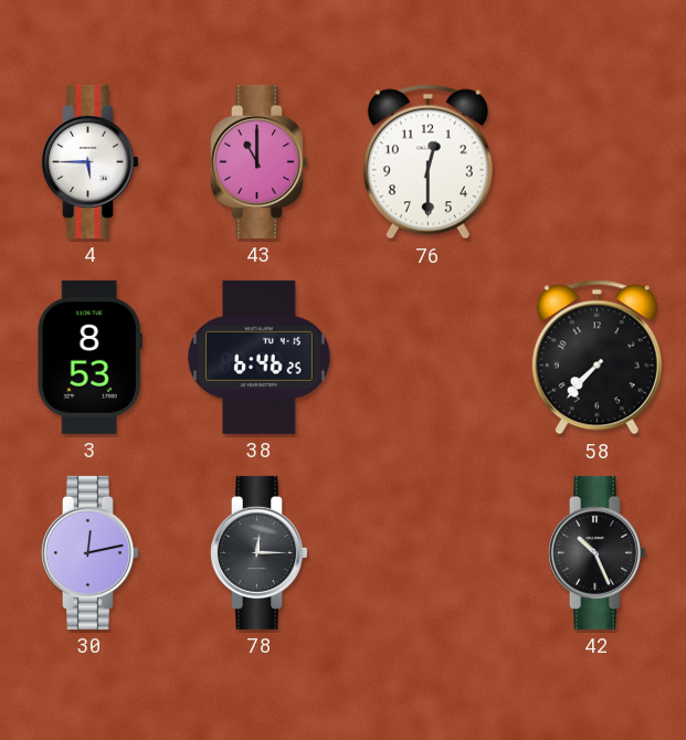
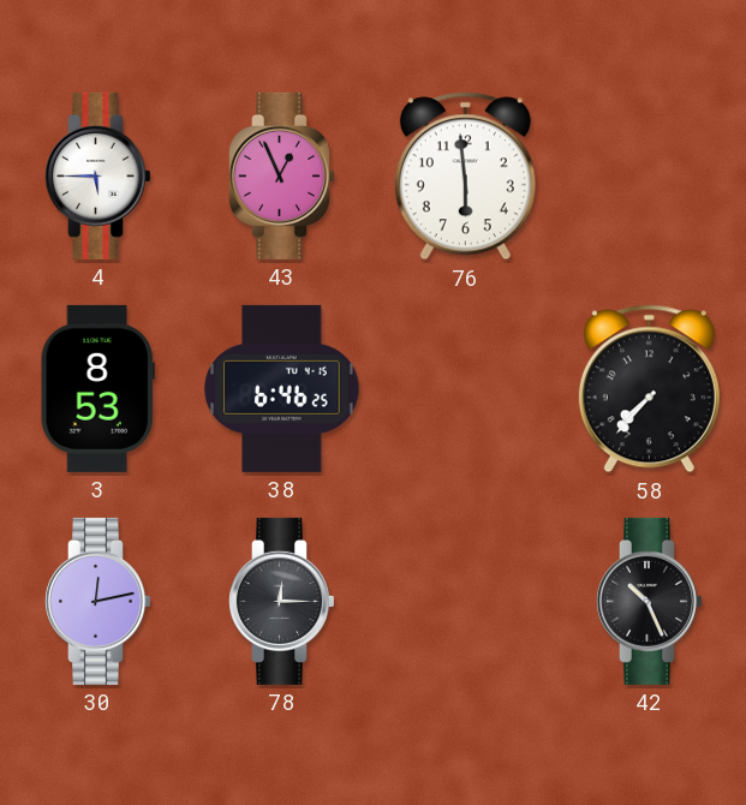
43: 11:00 -> 12:56 (281, 175)
76: 12:30 -> 5:59 (465, 177)
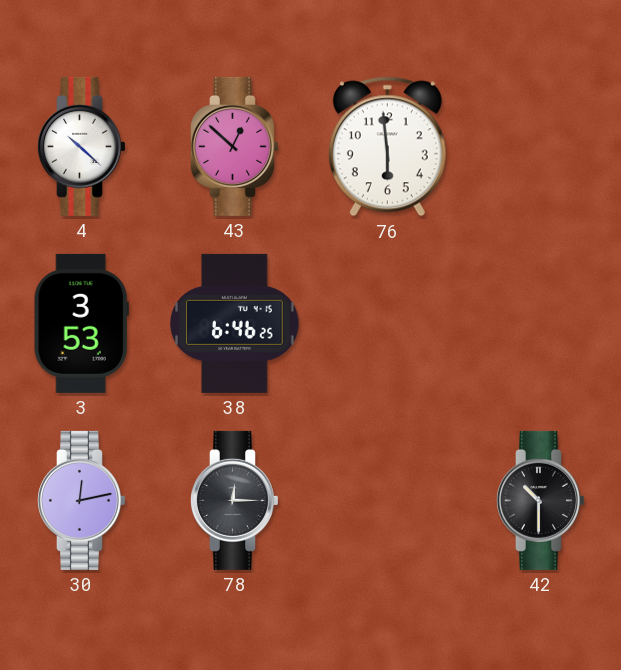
4: 5:45 -> 10:22 (81, 146)
43: 12:56 -> 12:52 (234, 146)
3: 8:53 -> 3:53 (81, 323)
58: 7:37 -> none (649, 389)
42: 10:26 -> 10:30 (540, 500)
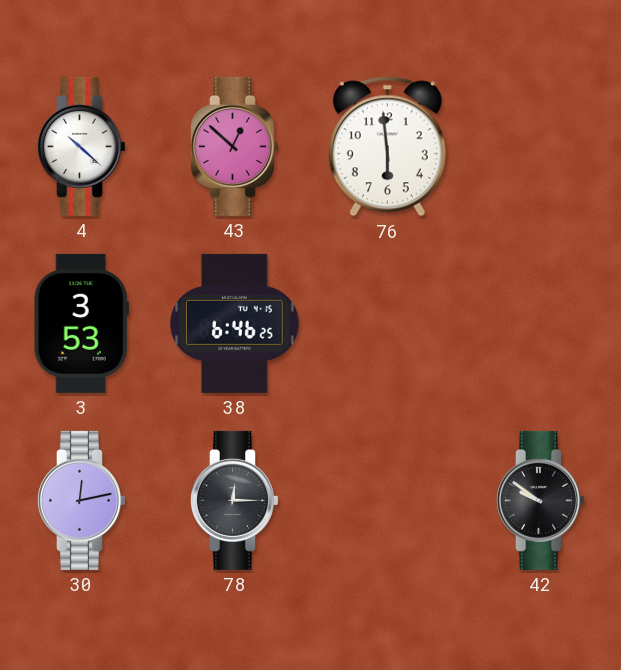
42: 10:30 -> 9:51 (540, 500)
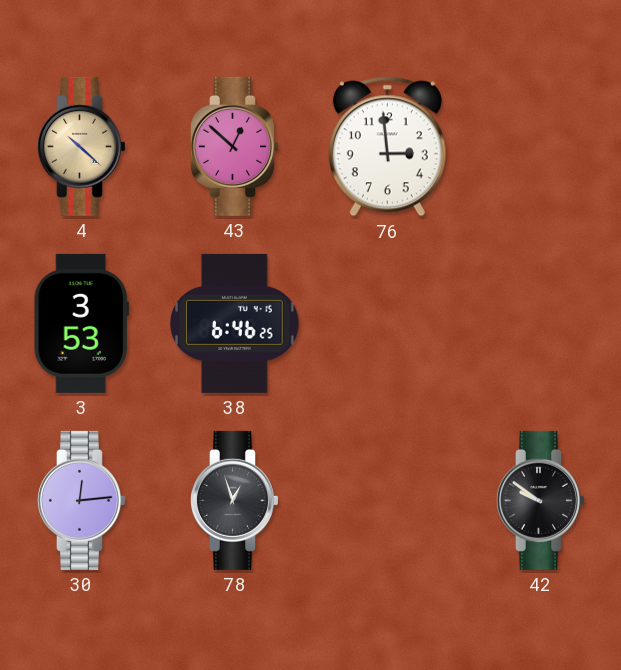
4 dial: white -> champagne (81, 146)
76: 5:59 -> 2:59 (387, 147)
30: 12:13 -> 12:14 (81, 500)
78: 12:15 -> 12:57 (234, 500)
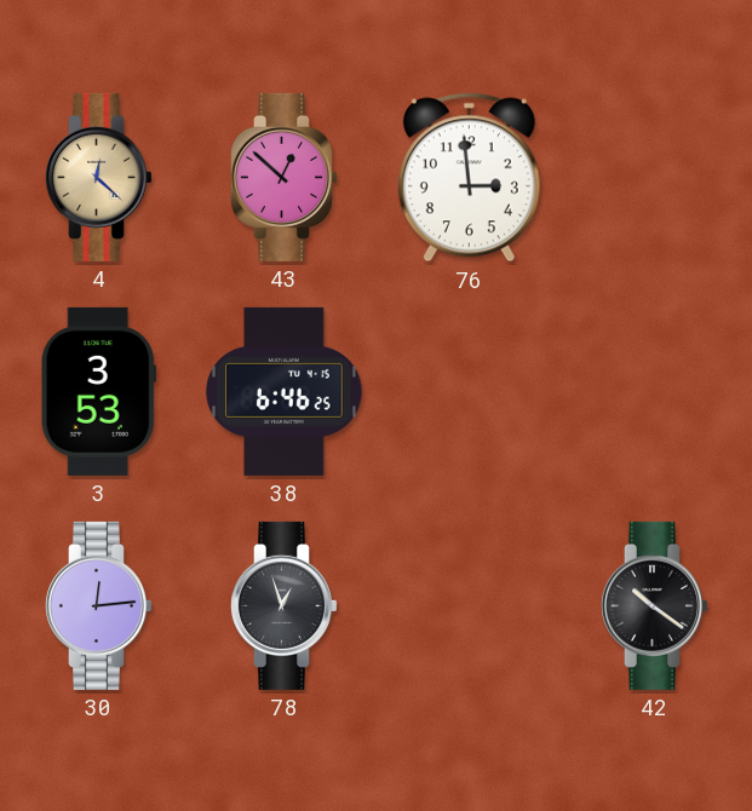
4: 10:22 -> 12:22 (98, 177)
42: 9:51 -> 10:21 (654, 605)
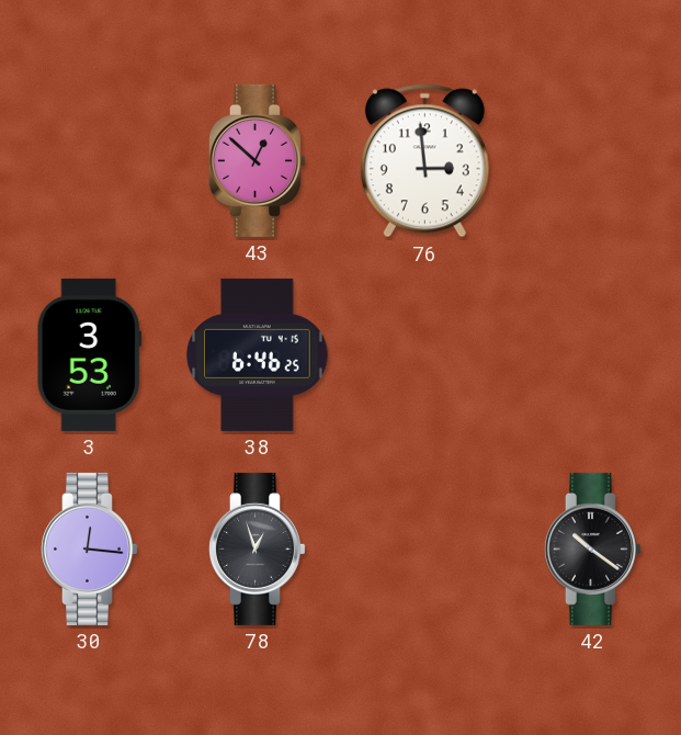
4: 12:22 -> none (98, 177)
30: 12:14 -> 12:16 (89, 549)
